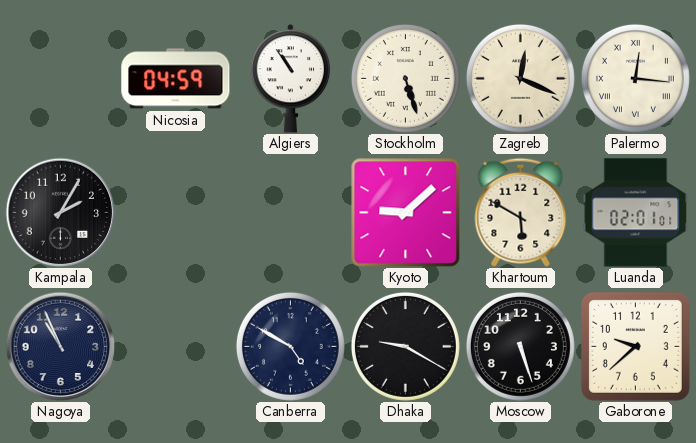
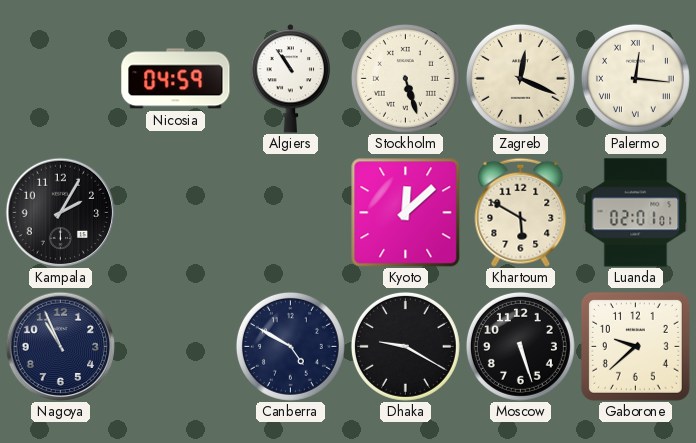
Kyoto: 9:08 -> 12:08 (405, 212)
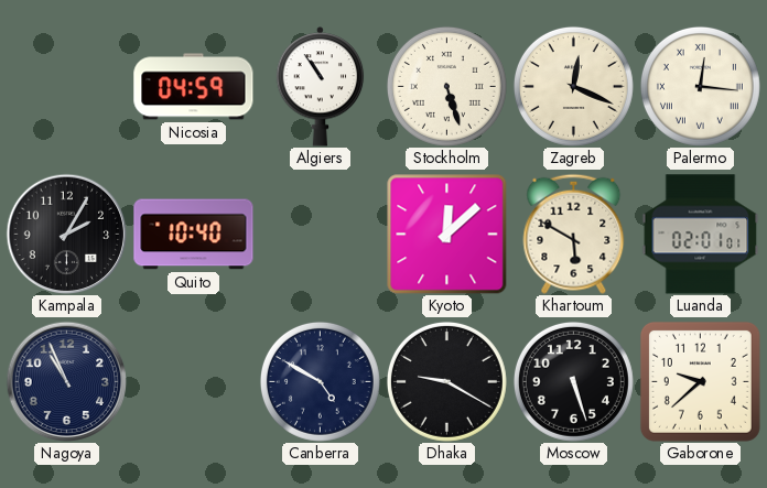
Quito: none -> 10:40 (194, 235)
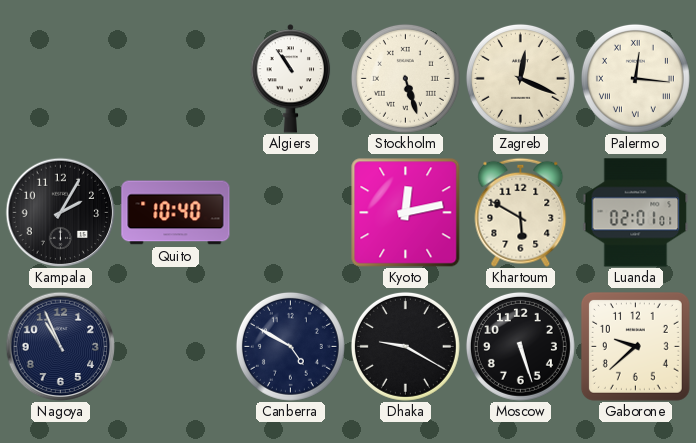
Nicosia: 04:59 -> none (194, 87)
Kyoto: 12:08 -> 12:13 (405, 212)
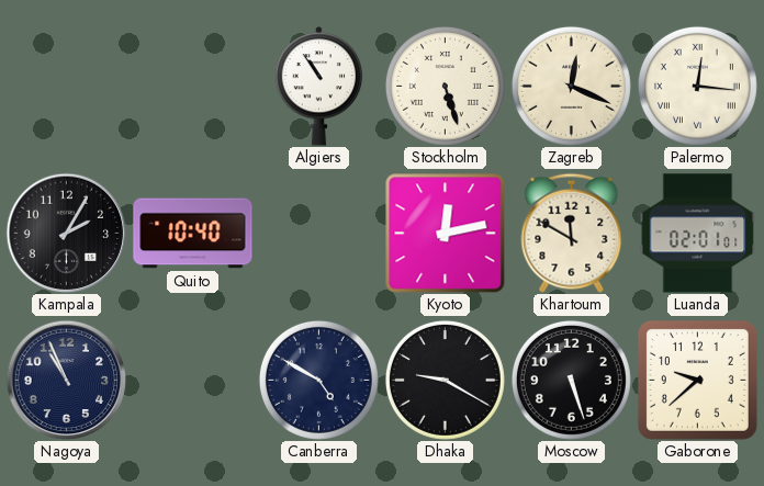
Khartoum: 5:50 -> 11:50 (572, 233)
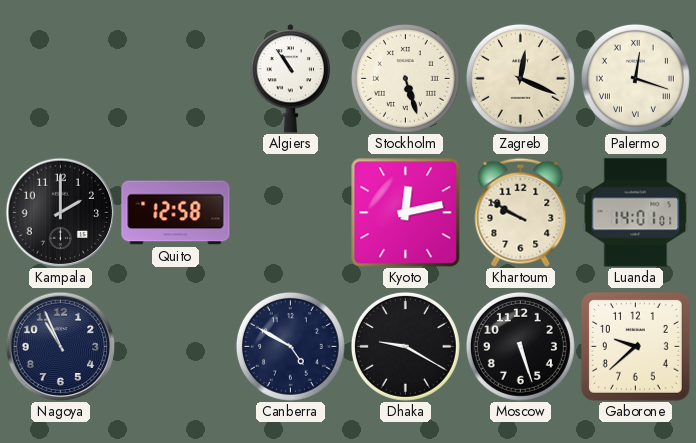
Palermo: 12:16 -> 12:18 (635, 78)
Kampala: 2:05 -> 2:00 (60, 212)
Quito: 10:40 -> 12:58 (176, 213)
Khartoum: 11:50 -> 9:50 (521, 212)
Luanda: 02:01 -> 14:01 (636, 213)
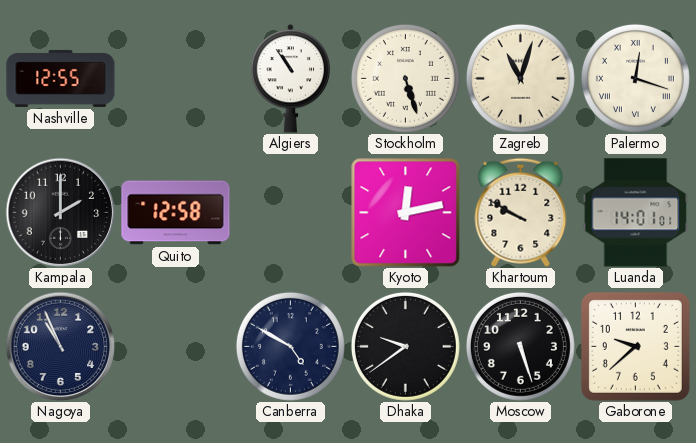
Nashville: none -> 12:55 (61, 78)
Zagreb: 12:19 -> 11:03 (520, 78)
Dhaka: 9:20 -> 9:39 (405, 346)
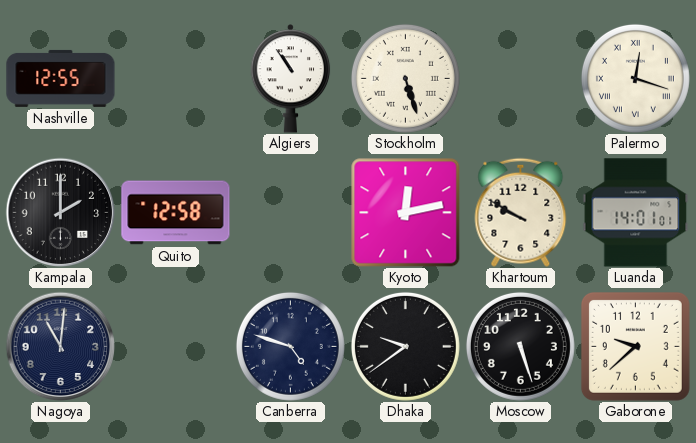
Zagreb: 11:03 -> none (520, 78)
Nagoya: 10:56 -> 11:01 (60, 346)
Canberra: 4:50 -> 4:48 (290, 346)
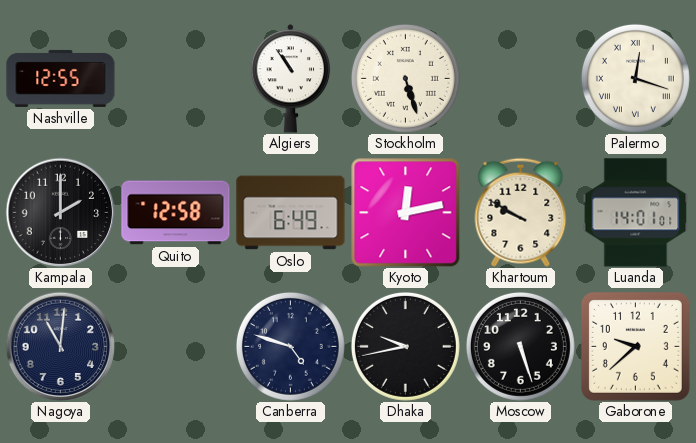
Oslo: none -> 6:49 (291, 213)
Dhaka: 9:39 -> 9:43 (405, 346)
